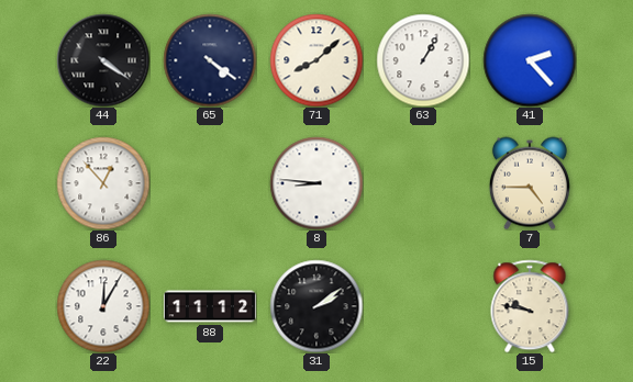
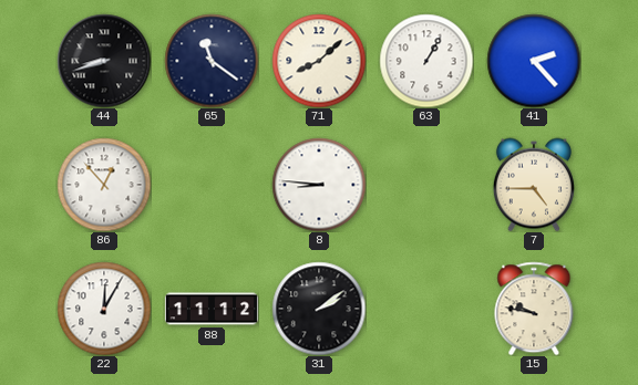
44: 4:21 -> 8:42 (104, 61)
65: 4:21 -> 11:21 (212, 61)
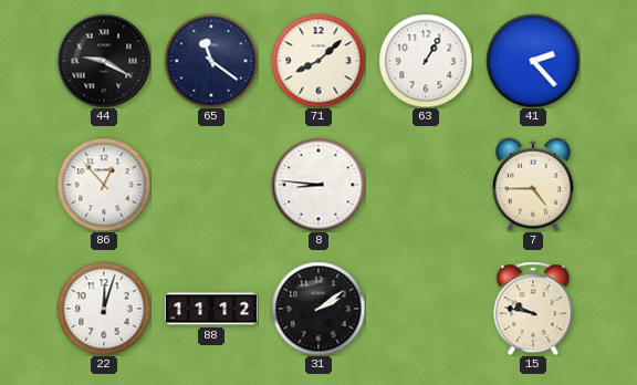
44: 8:42 -> 9:20 (104, 61)
22: 12:05 -> 12:03 (104, 309)
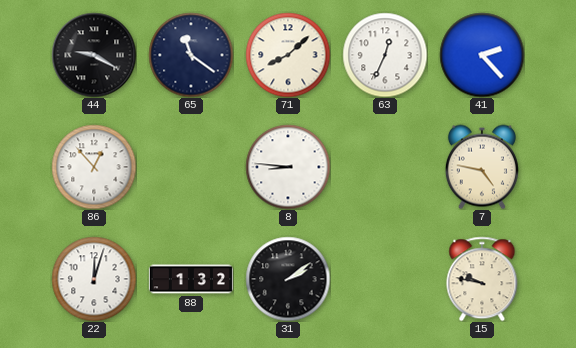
63: 1:05 -> 12:34 (385, 55)
7: 4:45 -> 4:47 (482, 167)
88: 11:12 -> 1:32 (191, 279)
